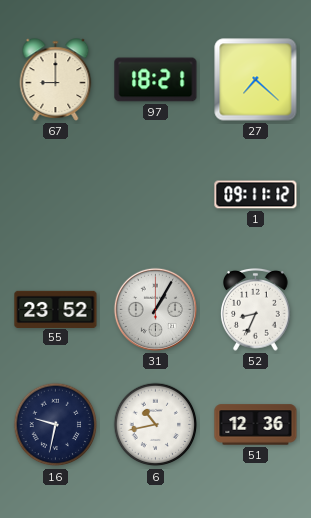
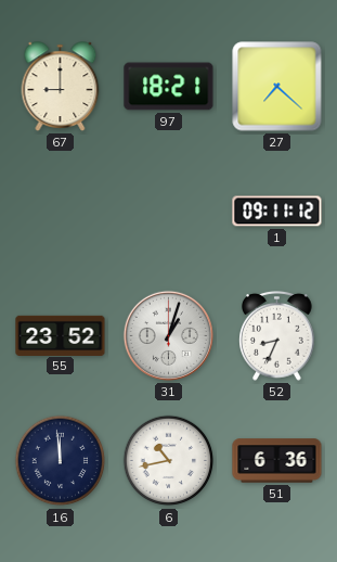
31: 1:05 -> 1:03 (168, 335)
16: 9:32 -> 11:59 (61, 461)
51: 12:36 -> 6:36 (277, 461)
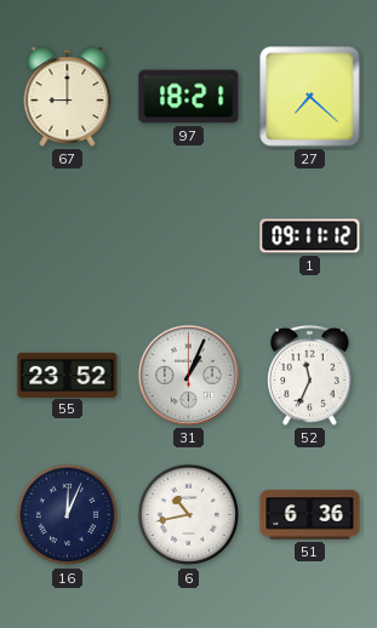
31: 1:03 -> 1:04 (188, 375)
52: 8:34 -> 11:34 (310, 376)
16: 11:59 -> 12:04 (68, 515)
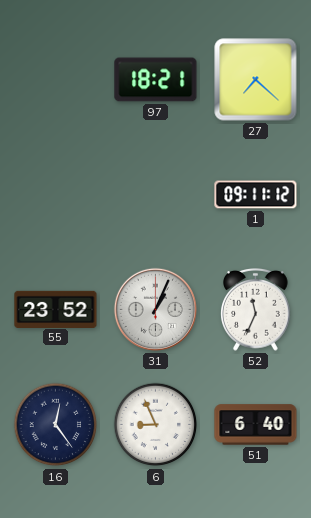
67: 9:00 -> none (68, 97)
16: 12:04 -> 12:24 (56, 425)
6: 10:43 -> 8:56 (156, 425)
51: 6:36 -> 6:40 (256, 425)
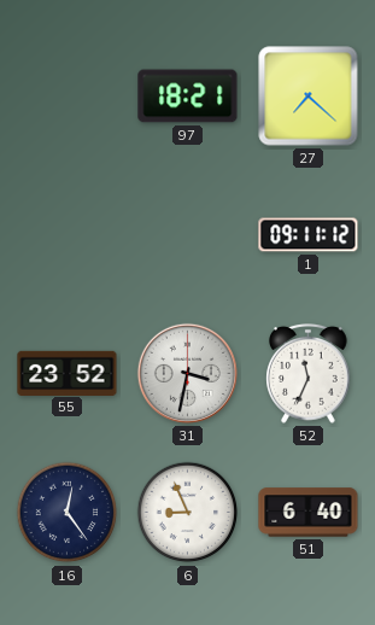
31: 1:04 -> 3:32 (187, 373)
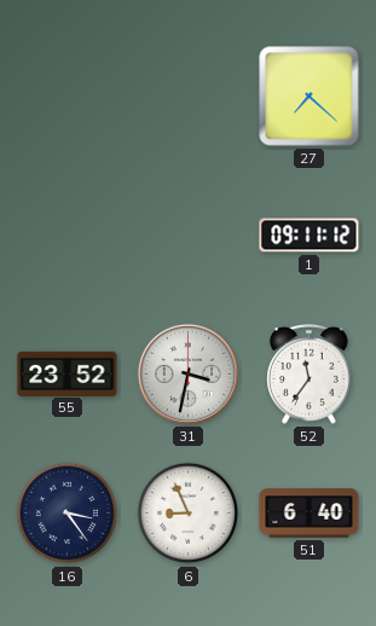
97: 18:21 -> none (188, 97)
52: 11:34 -> 11:36 (310, 375)
16: 12:24 -> 3:24 (68, 514)
